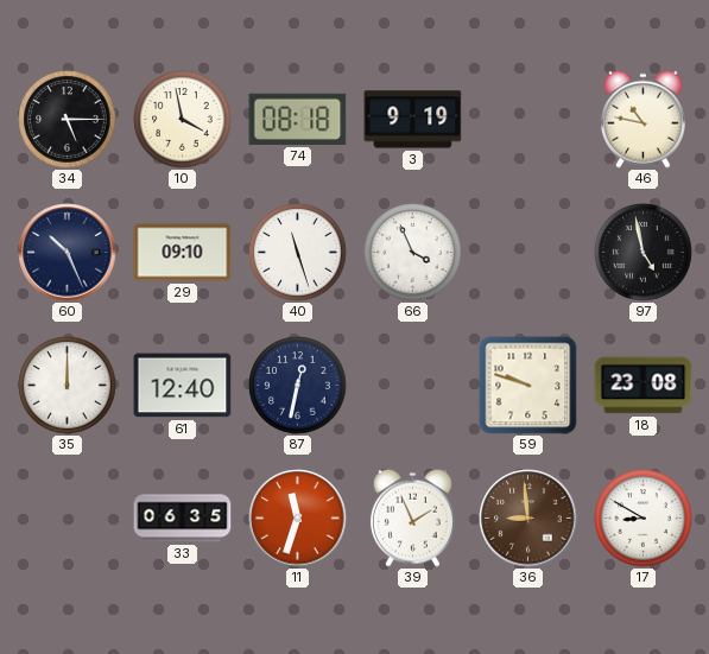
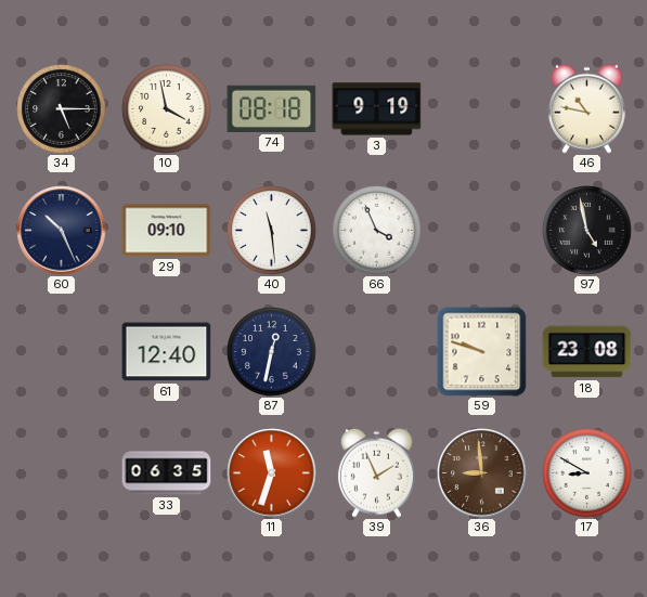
40: 11:27 -> 11:29 (272, 231)
35: 12:00 -> none (68, 386)
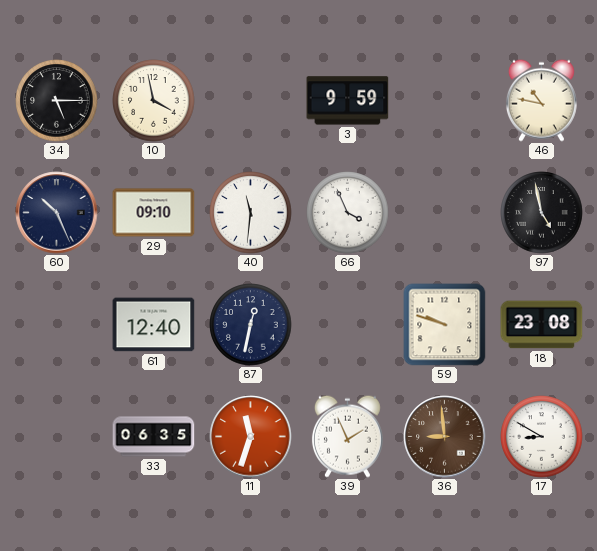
74: 08:18 -> none (272, 108)
3: 9:19 -> 9:59 (348, 101)
40: 11:29 -> 11:31 (251, 213)
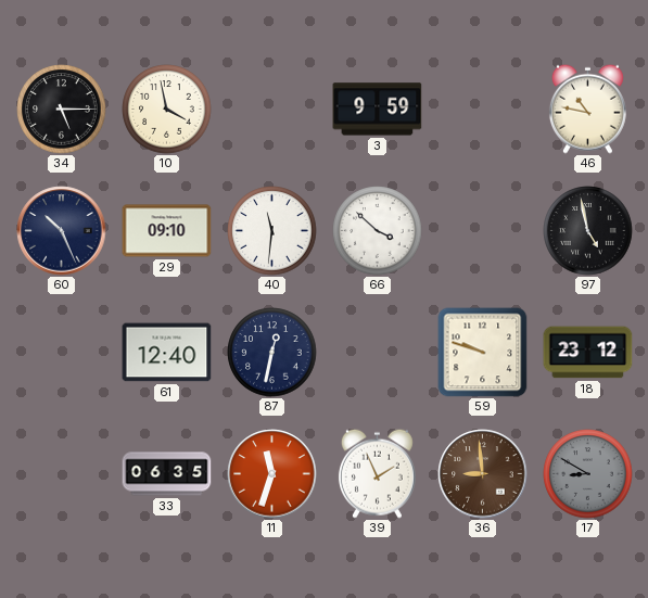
66: 3:56 -> 3:52 (378, 231)
18: 23:08 -> 23:12 (588, 353)
17 dial: white -> grey (588, 474)
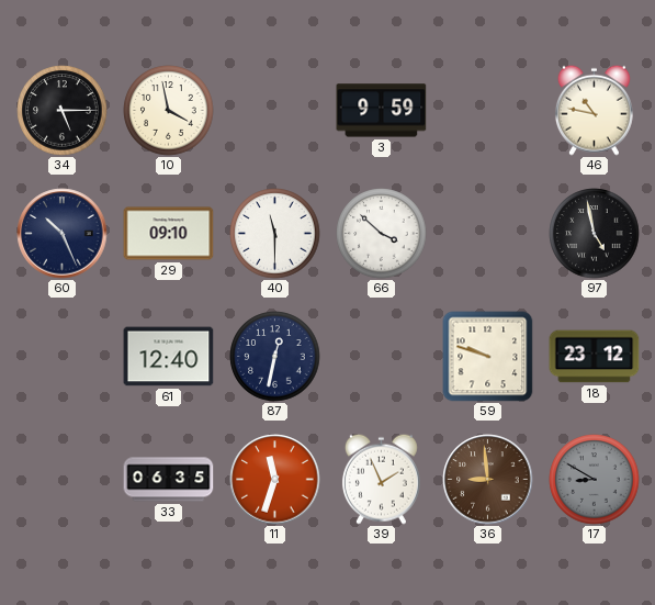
40: 11:31 -> 11:30 (275, 234)
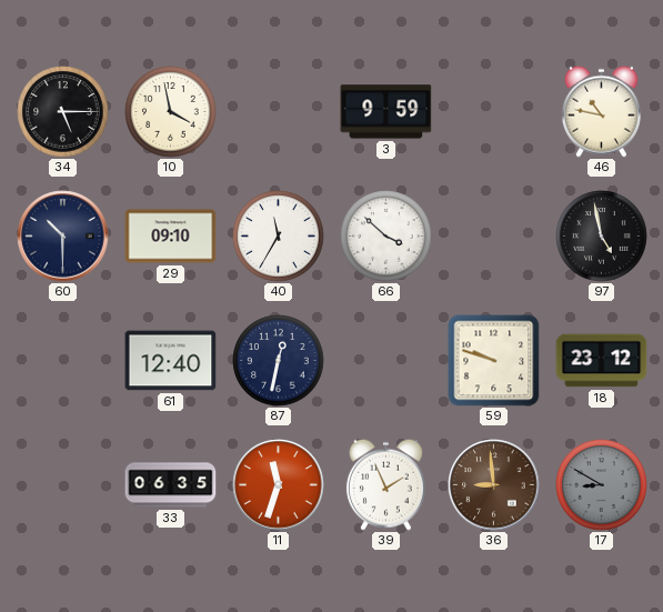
60: 10:26 -> 10:30 (63, 237)
40: 11:30 -> 11:35 (279, 237)
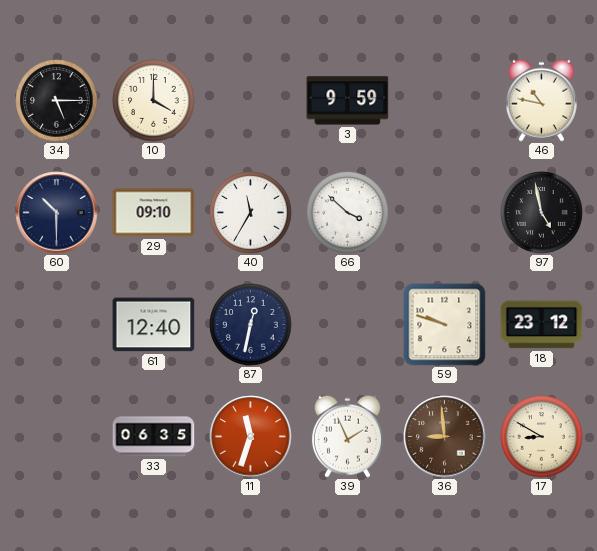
10: 3:58 -> 4:00 (154, 101)
17 dial: grey -> cream (542, 437)
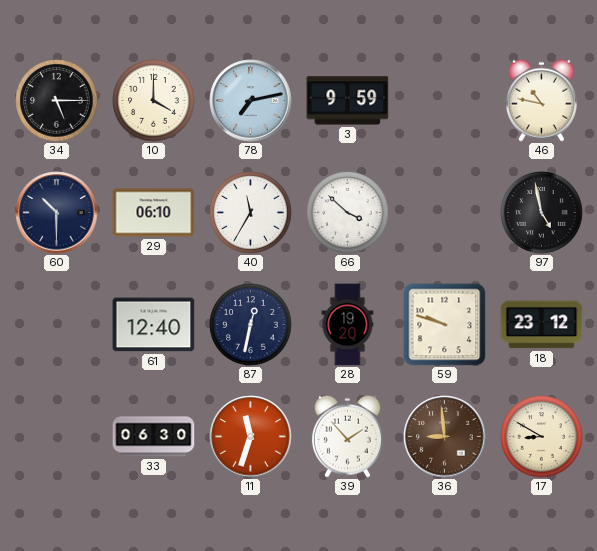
78: none -> 7:13 (251, 101)
29: 09:10 -> 06:10 (154, 213)
28: none -> 19:20 (348, 325)
33: 06:35 -> 06:30 (154, 437)
39: 1:56 -> 1:53 (347, 436)
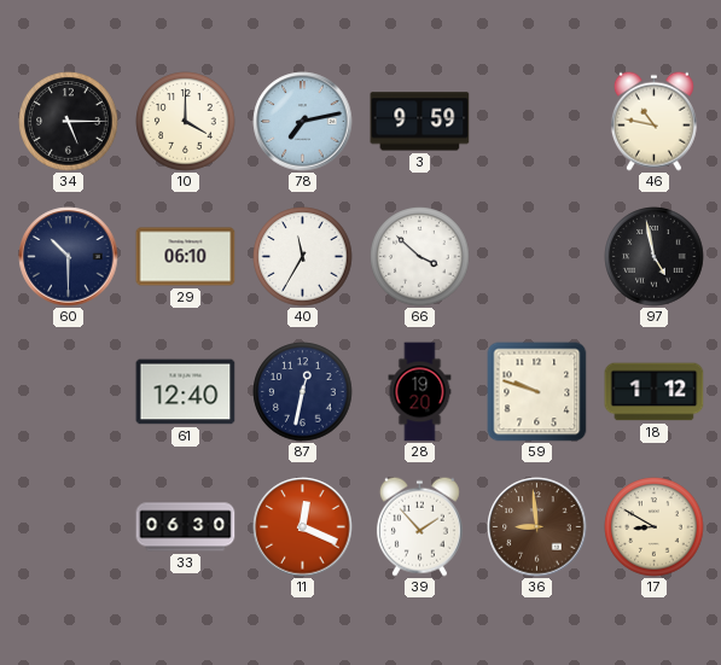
18: 23:12 -> 1:12 (655, 392)
11: 11:33 -> 12:19 (303, 527)
